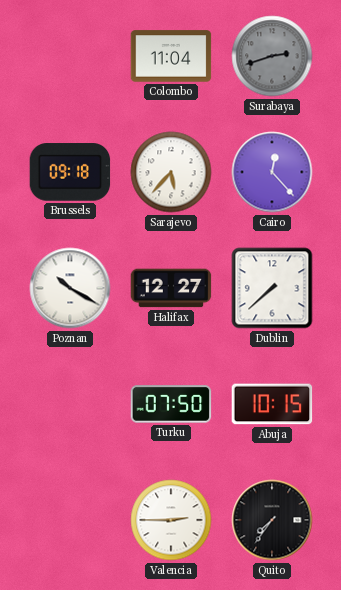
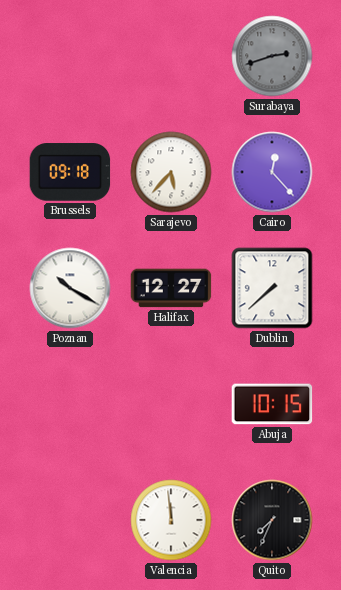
Colombo: 11:04 -> none (171, 56)
Turku: 07:50 -> none (171, 404)
Valencia: 2:45 -> 11:59 (171, 520)
Quito: 7:36 -> 7:34 (272, 520)
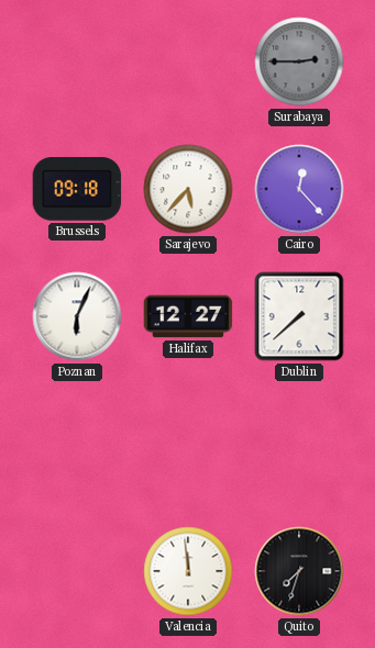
Surabaya: 2:42 -> 2:45 (299, 62)
Poznan: 10:20 -> 6:04 (77, 316)
Abuja: 10:15 -> none (272, 404)
Quito: 7:34 -> 7:33 (299, 571)
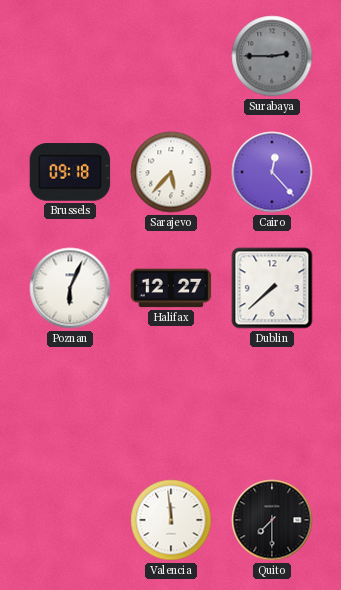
Quito: 7:33 -> 7:30 (272, 520)
